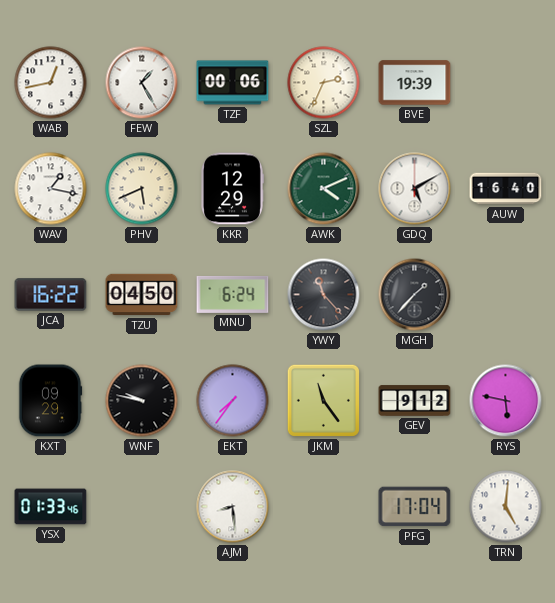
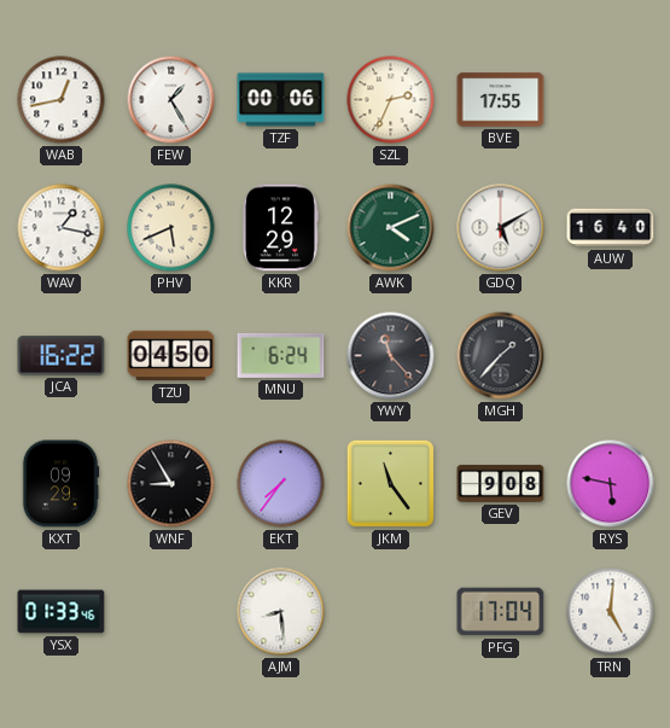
BVE: 19:39 -> 17:55 (501, 100)
WNF: 9:47 -> 8:55 (171, 484)
GEV: 9:12 -> 9:08 (501, 484)
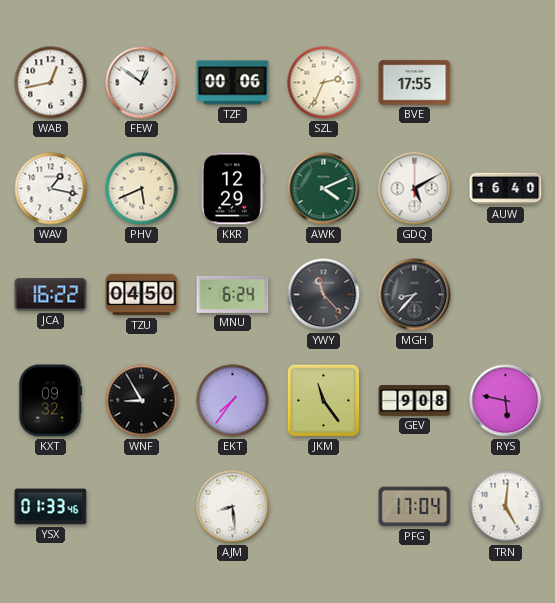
FEW: 1:25 -> 12:51 (142, 83)
MGH: 1:37 -> 8:37 (415, 295)
KXT: 09:29 -> 09:32 (50, 401)
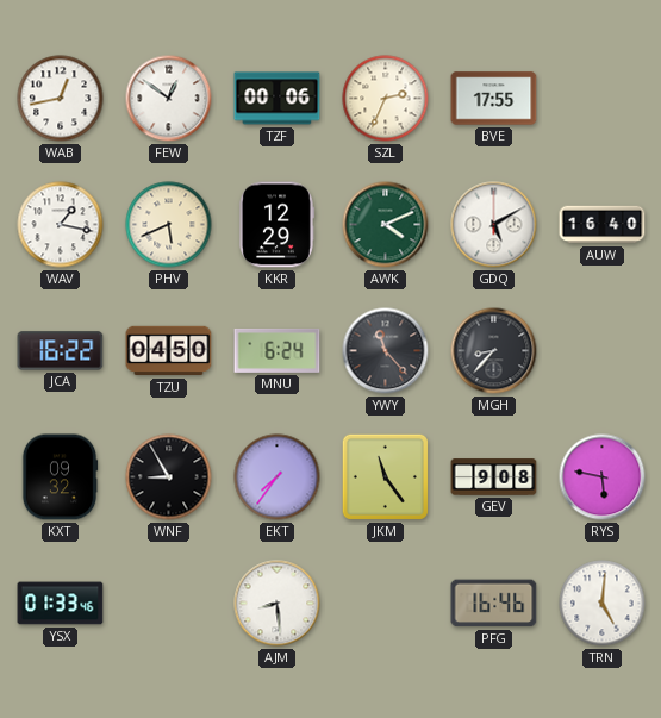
PFG: 17:04 -> 16:46 (494, 604)
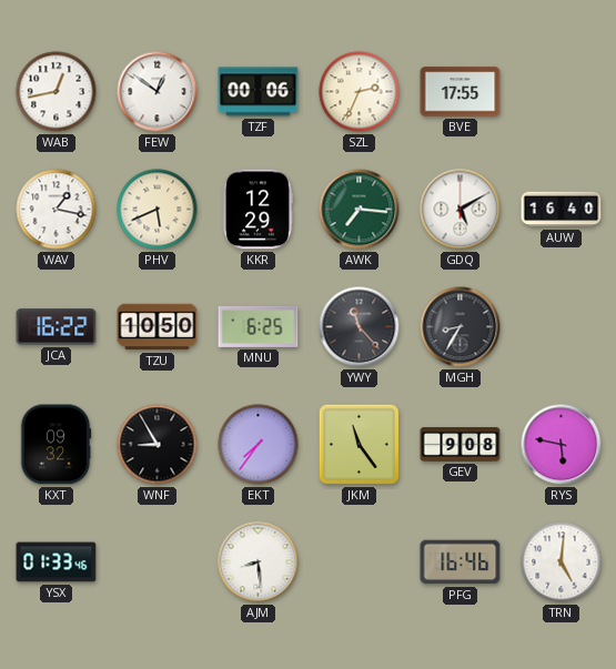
AWK: 4:11 -> 7:16 (360, 210)
TZU: 04:50 -> 10:50 (158, 327)
MNU: 6:24 -> 6:25 (259, 326)
MGH: 8:37 -> 8:35 (461, 327)
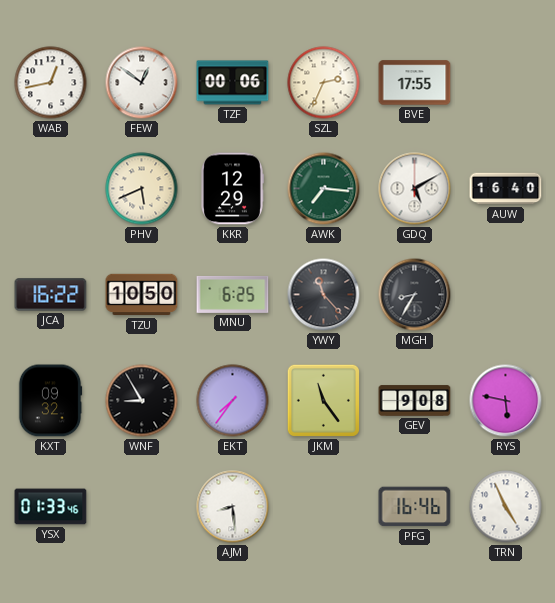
WAV: 1:17 -> none (57, 210)
TRN: 5:01 -> 4:56 (506, 507)
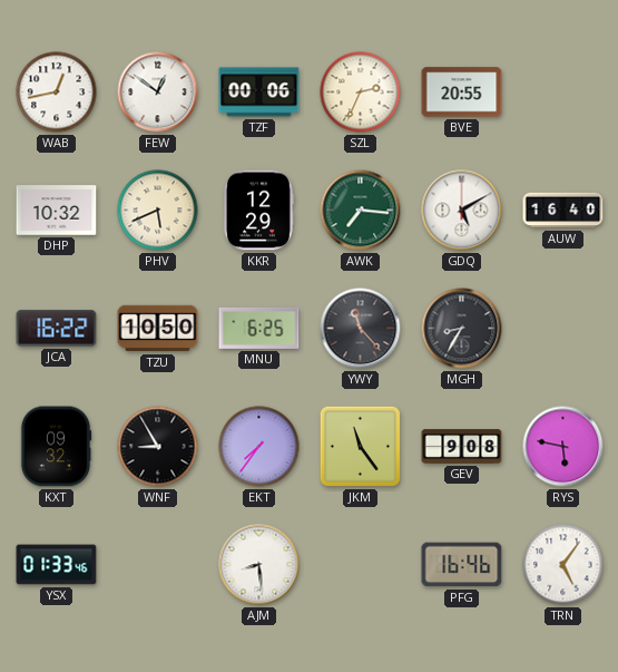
BVE: 17:55 -> 20:55 (462, 92)
DHP: none -> 10:32 (57, 211)
TRN: 4:56 -> 5:06 (563, 565)
